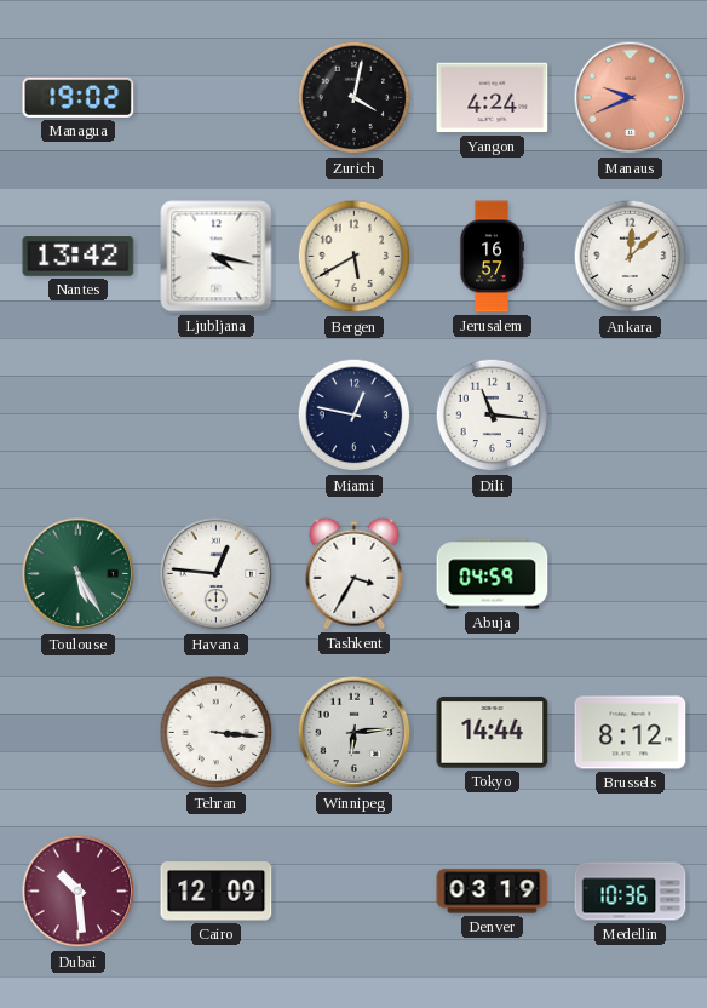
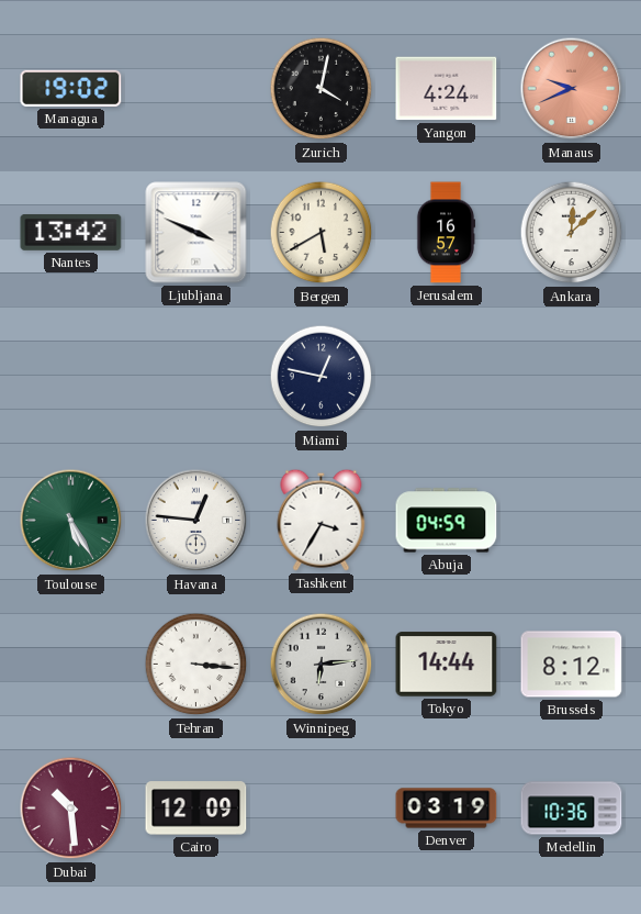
Ljubljana: 4:17 -> 3:49 (196, 233)
Dili: 11:16 -> none (493, 416)
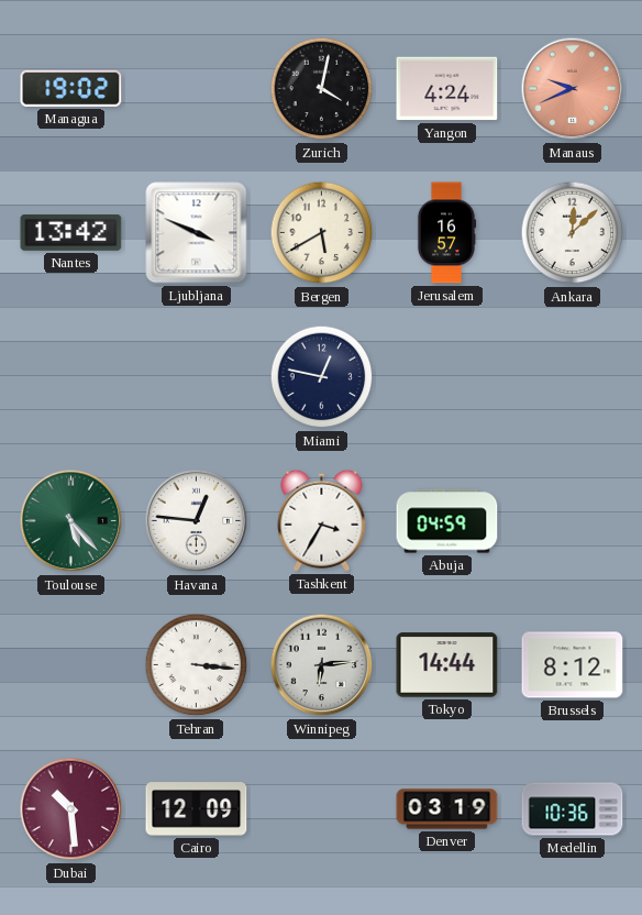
Toulouse: 5:25 -> 5:23 (71, 521)
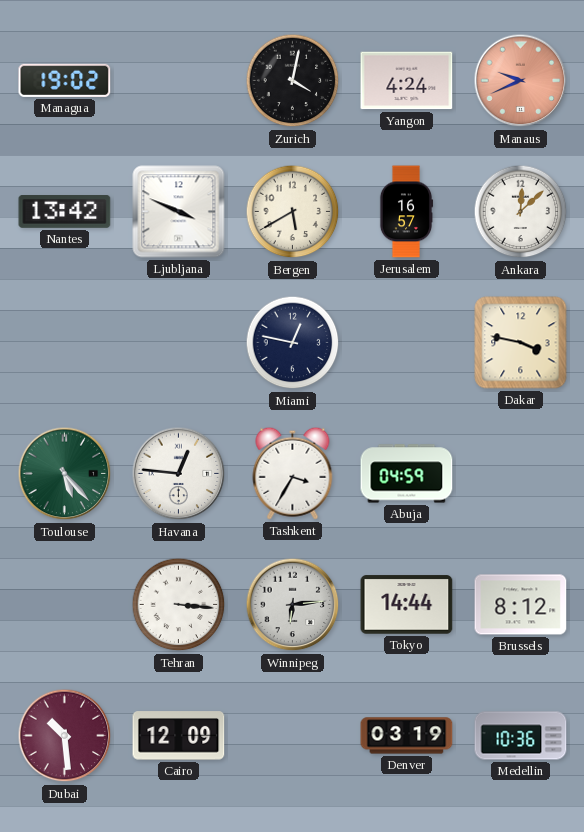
Dakar: none -> 3:47 (521, 343)
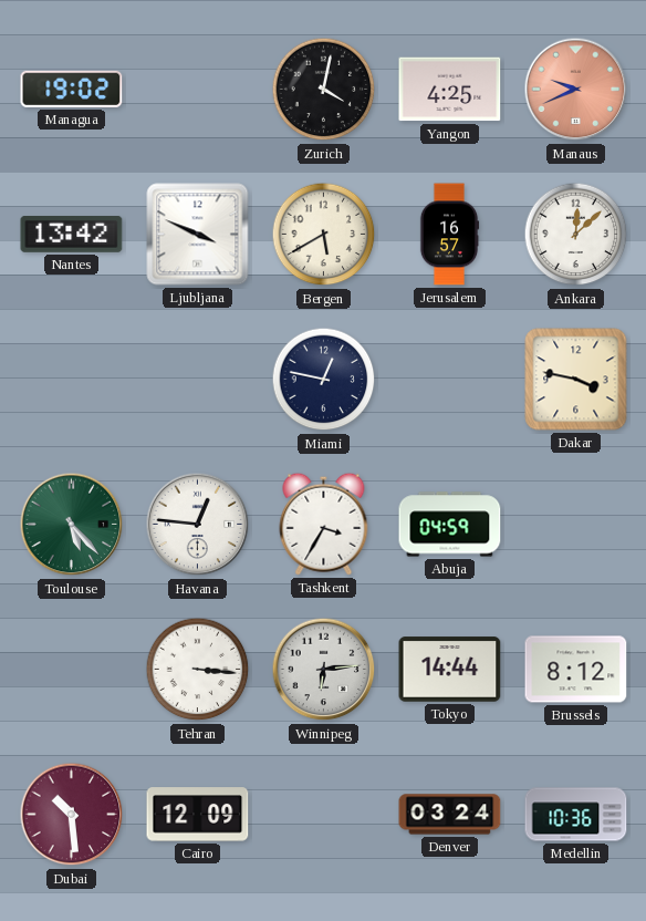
Yangon: 4:24 -> 4:25 (450, 90)
Denver: 03:19 -> 03:24 (450, 815)
